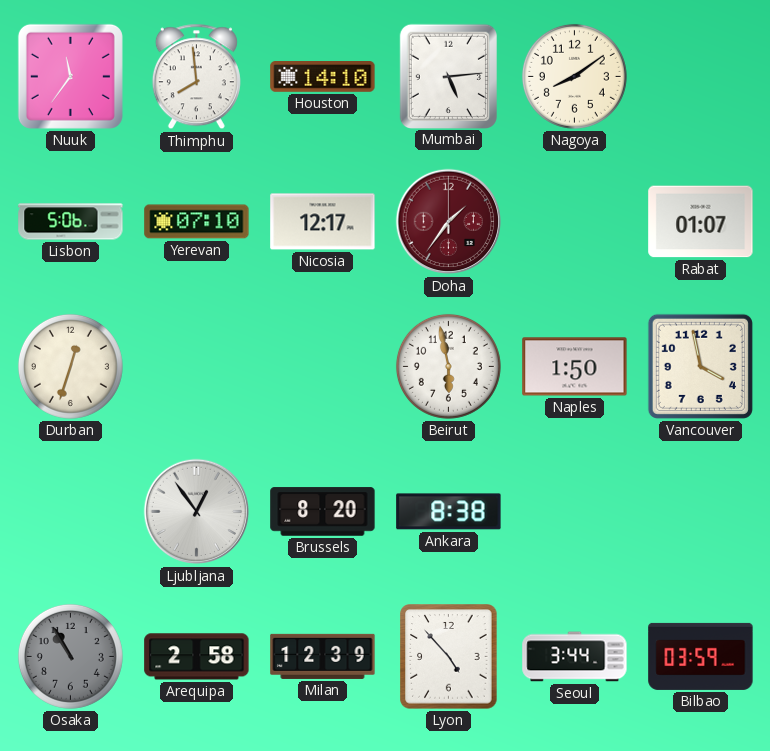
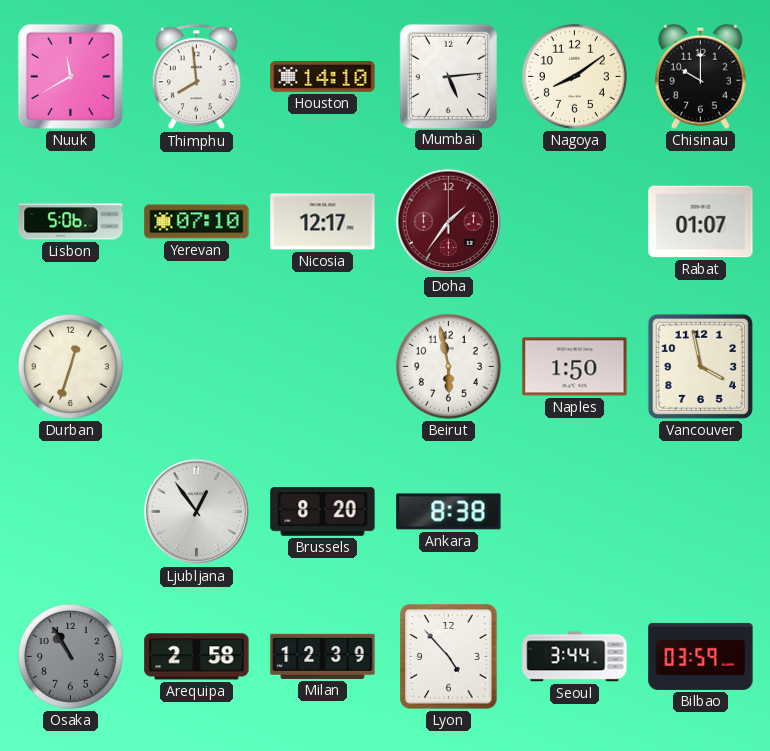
Nuuk: 11:36 -> 11:40 (70, 76)
Chisinau: none -> 10:00 (700, 76)
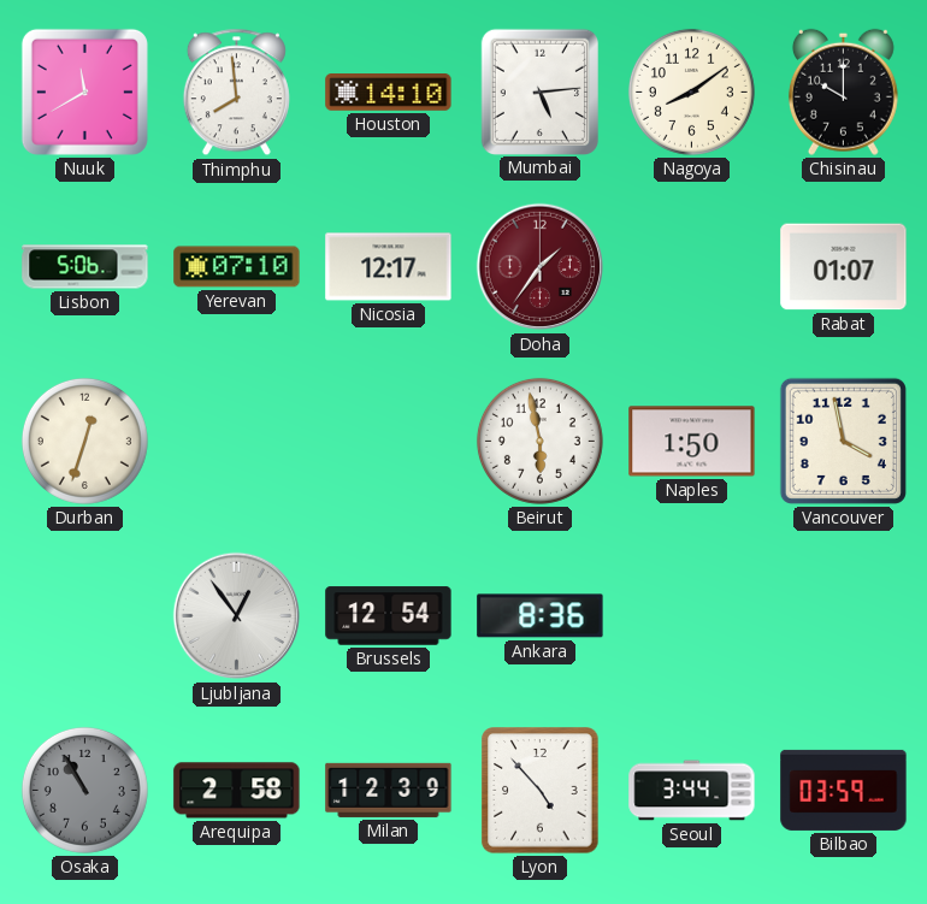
Brussels: 8:20 -> 12:54 (389, 616)
Ankara: 8:38 -> 8:36 (541, 616)
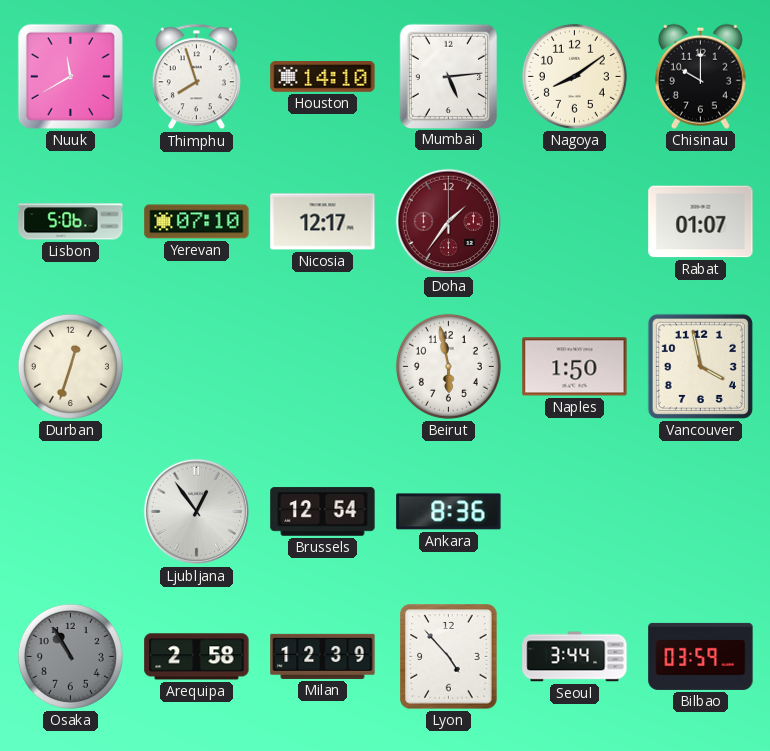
Thimphu: 7:59 -> 7:57 (196, 77)
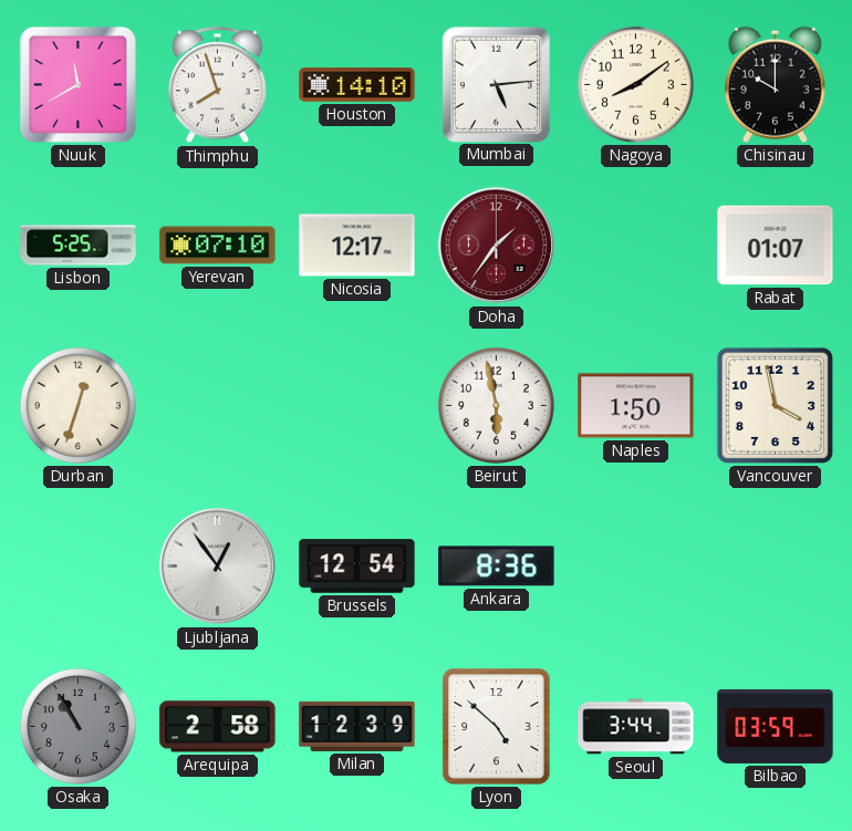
Lisbon: 5:06 -> 5:25 (79, 246)
Lyon: 4:53 -> 4:52 (497, 727)
